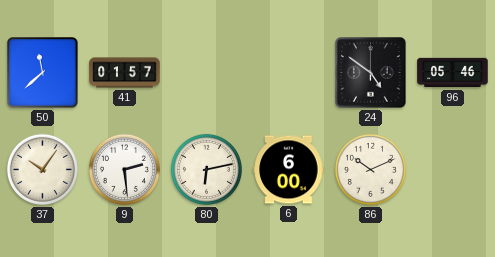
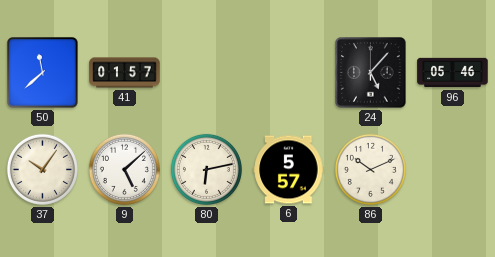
24: 4:51 -> 5:07 (371, 73)
9: 2:29 -> 5:08 (124, 169)
6: 6:00 -> 5:57 (289, 170)
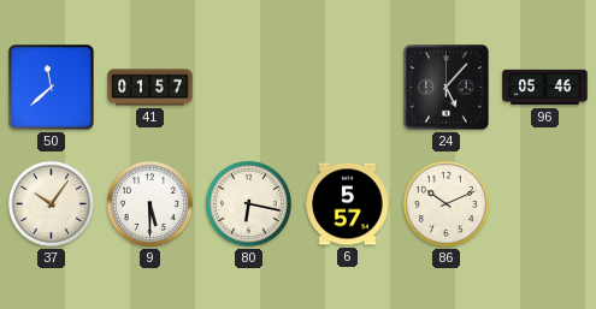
9: 5:08 -> 5:30 (149, 203)
80: 6:13 -> 6:17 (248, 203)
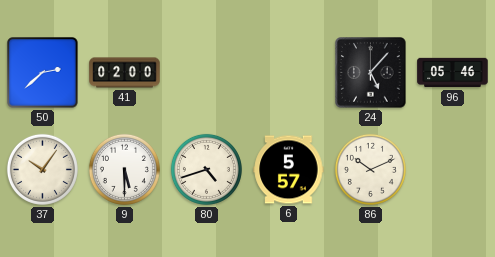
50: 11:38 -> 2:38 (43, 73)
41: 01:57 -> 02:00 (125, 73)
80: 6:17 -> 4:42 (206, 169)
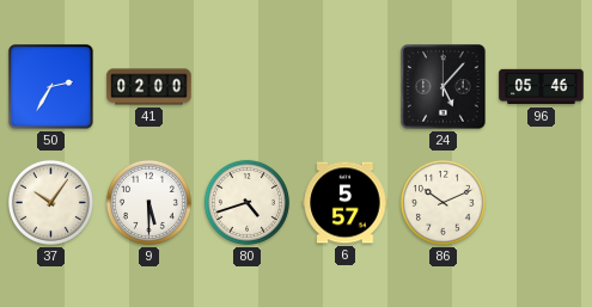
50: 2:38 -> 2:35 (51, 87)
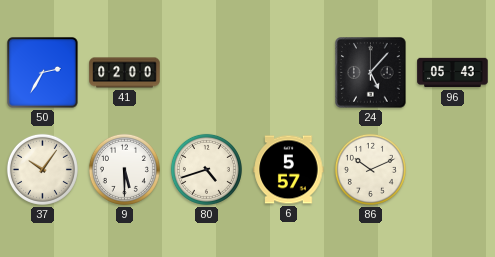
96: 05:46 -> 05:43 (453, 73)
